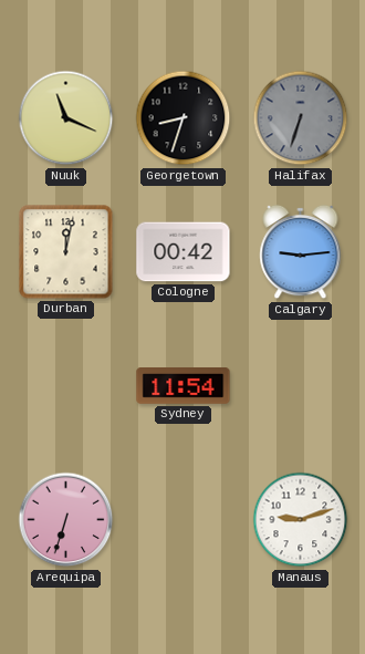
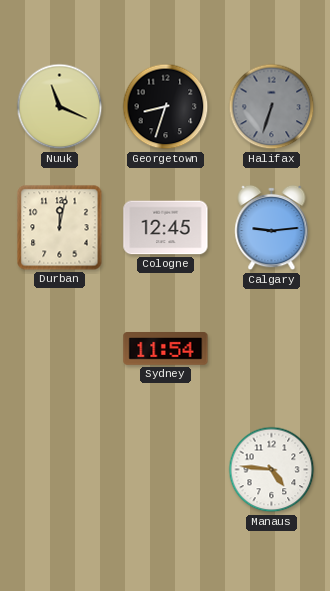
Cologne: 00:42 -> 12:45 (166, 228)
Arequipa: 6:33 -> none (66, 520)
Manaus: 9:12 -> 4:46 (272, 470)
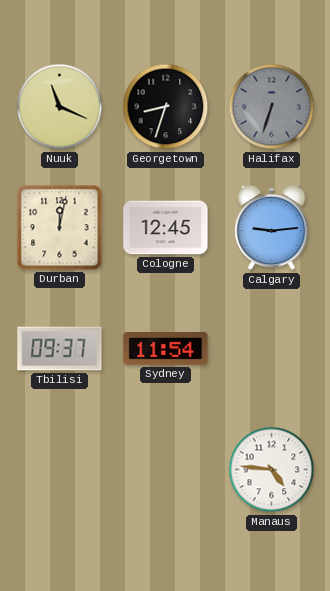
Tbilisi: none -> 09:37 (60, 349)
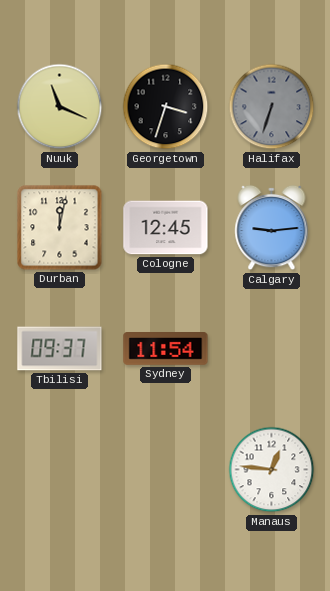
Georgetown: 8:33 -> 3:33 (166, 107)
Manaus: 4:46 -> 12:46 (272, 470)
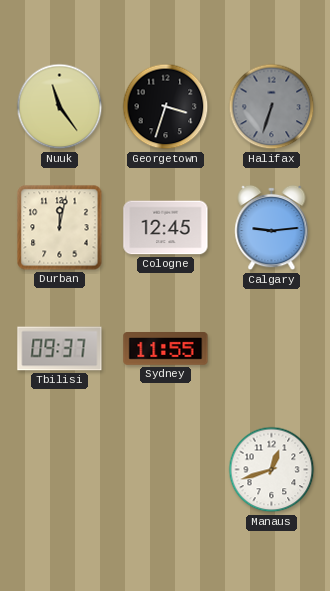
Nuuk: 11:19 -> 11:24 (60, 107)
Sydney: 11:54 -> 11:55 (166, 349)
Manaus: 12:46 -> 12:42 (272, 470)
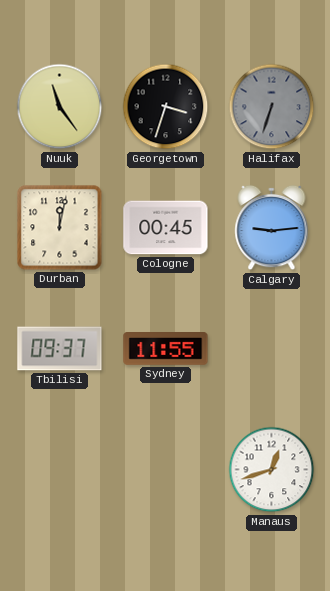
Cologne: 12:45 -> 00:45 (166, 228)
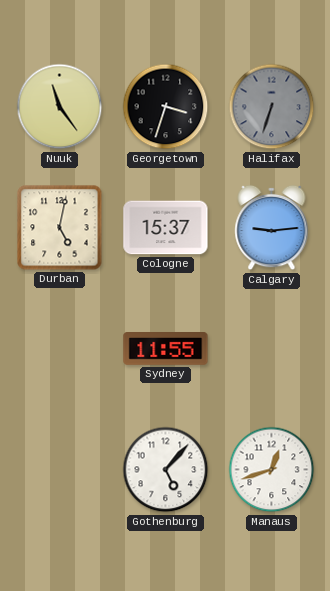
Durban: 12:02 -> 5:02 (60, 228)
Cologne: 00:45 -> 15:37 (166, 228)
Tbilisi: 09:37 -> none (60, 349)
Gothenburg: none -> 5:07 (166, 470)
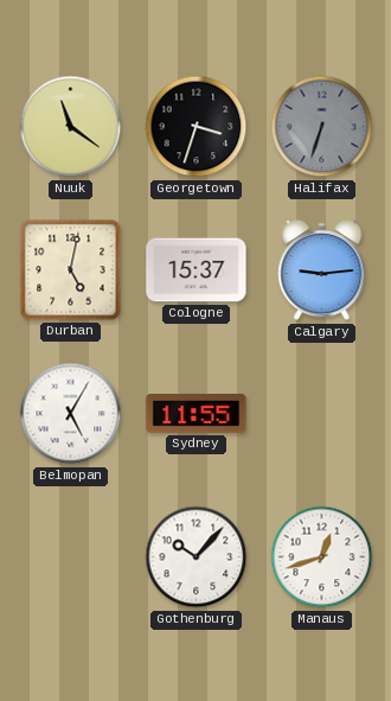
Nuuk: 11:24 -> 11:21 (71, 127)
Belmopan: none -> 5:05 (71, 414)
Gothenburg: 5:07 -> 10:07 (197, 557)
